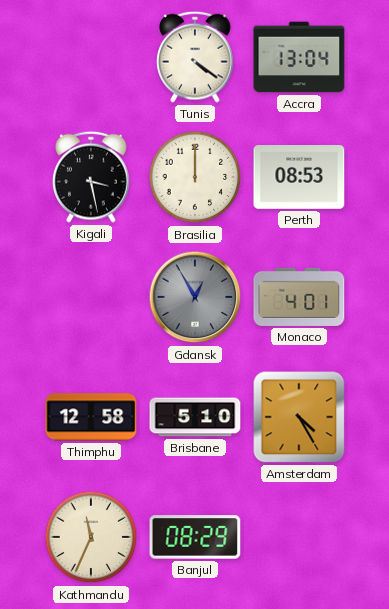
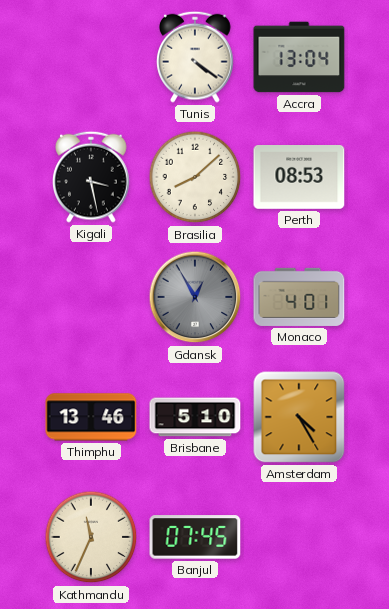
Brasilia: 12:00 -> 8:08 (195, 177)
Thimphu: 12:58 -> 13:46 (91, 417)
Banjul: 08:29 -> 07:45 (195, 537)
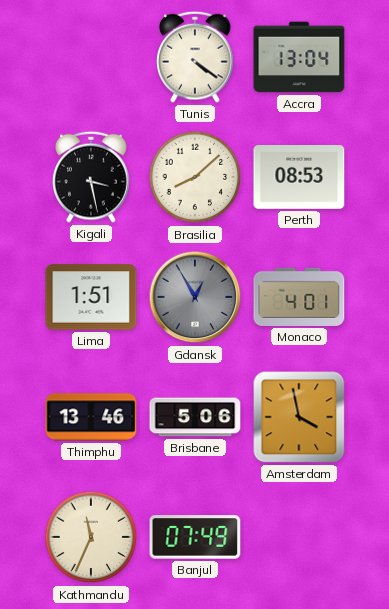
Lima: none -> 1:51 (91, 297)
Brisbane: 5:10 -> 5:06 (195, 417)
Amsterdam: 4:25 -> 3:58 (299, 417)
Banjul: 07:45 -> 07:49 (195, 537)
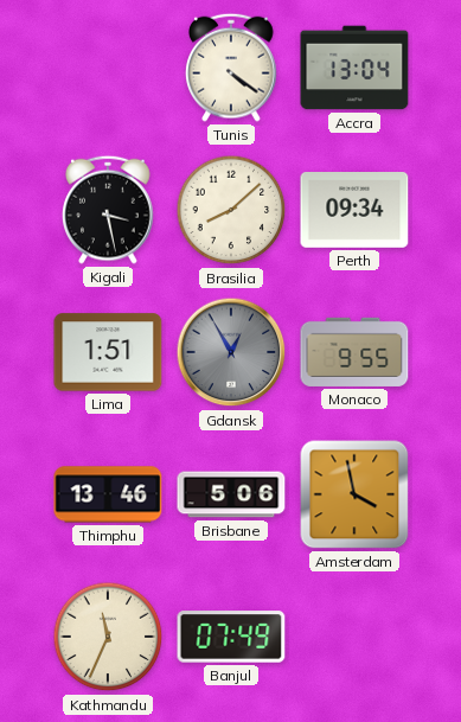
Perth: 08:53 -> 09:34 (354, 211)
Monaco: 4:01 -> 9:55 (354, 352)
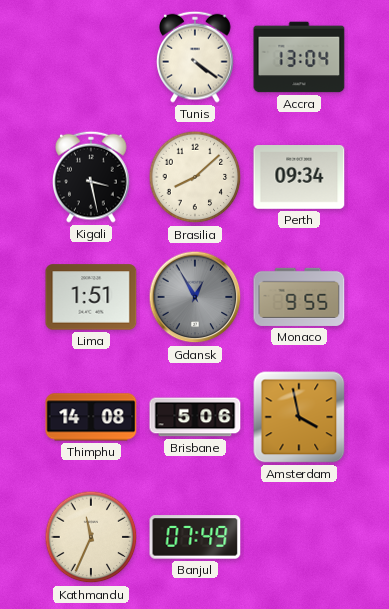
Thimphu: 13:46 -> 14:08 (91, 417)
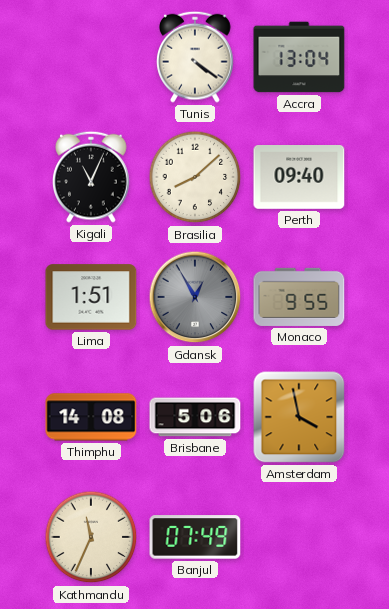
Kigali: 3:28 -> 11:04 (92, 177)
Perth: 09:34 -> 09:40 (299, 178)
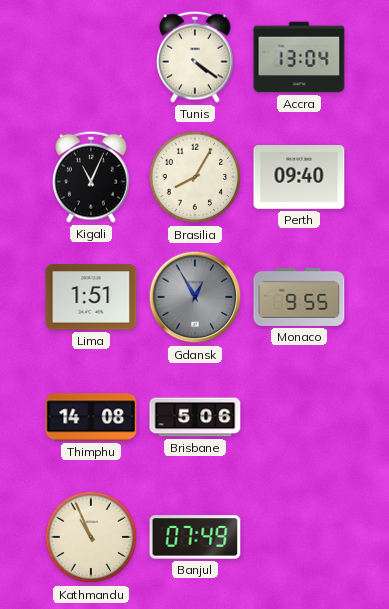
Brasilia: 8:08 -> 8:05 (195, 177)
Amsterdam: 3:58 -> none (299, 417)
Kathmandu: 11:34 -> 10:56 (91, 537)
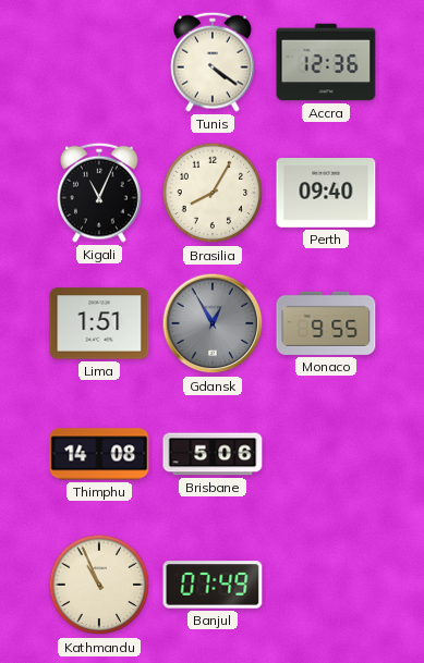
Accra: 13:04 -> 12:36 (326, 62)
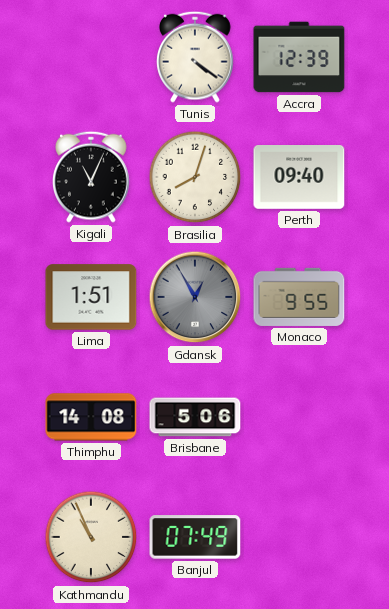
Accra: 12:36 -> 12:39 (299, 57)
Brasilia: 8:05 -> 8:03 (195, 177)
